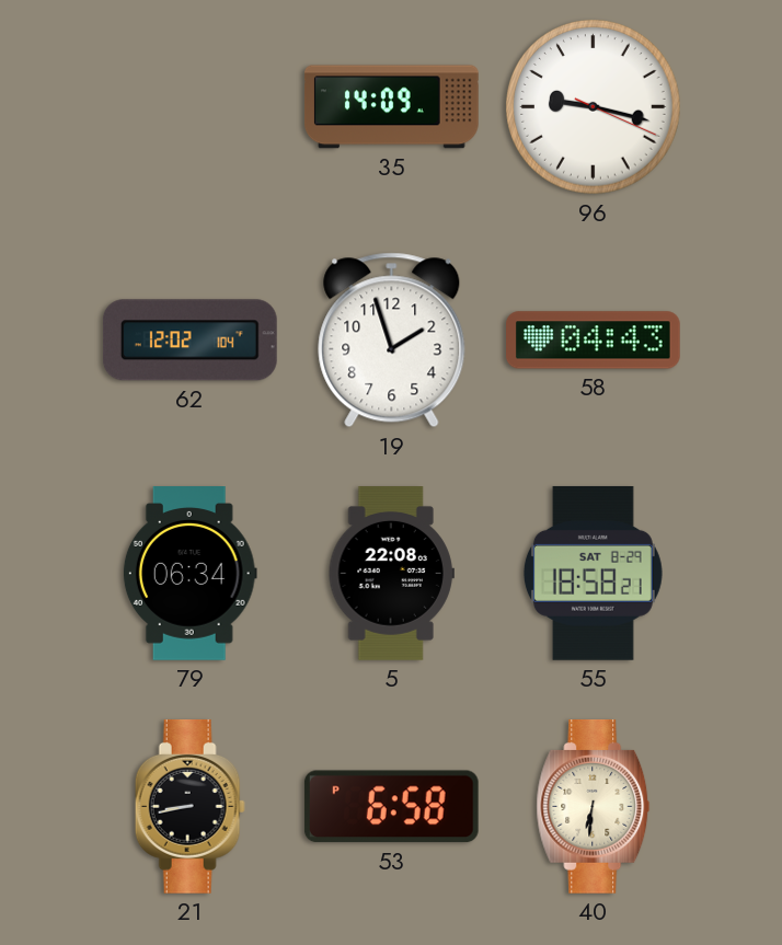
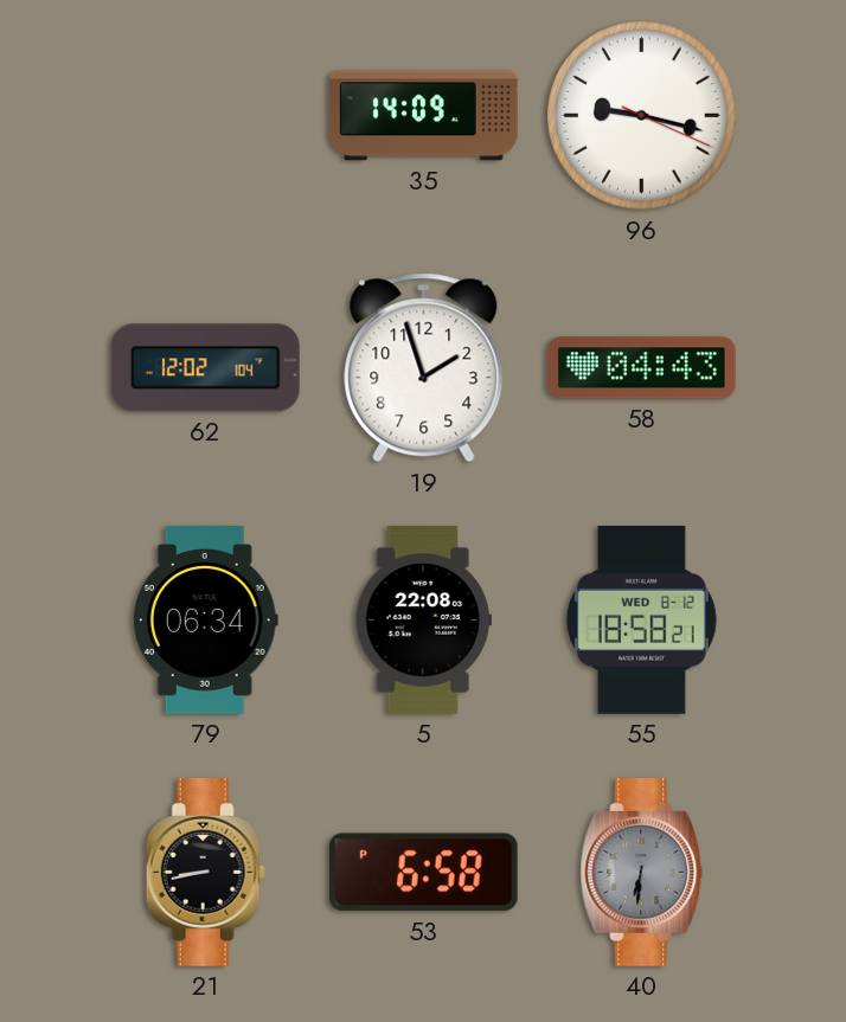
55 date: SAT 8-29 -> WED 8-12 (641, 619)
40 dial: cream -> grey (642, 872)
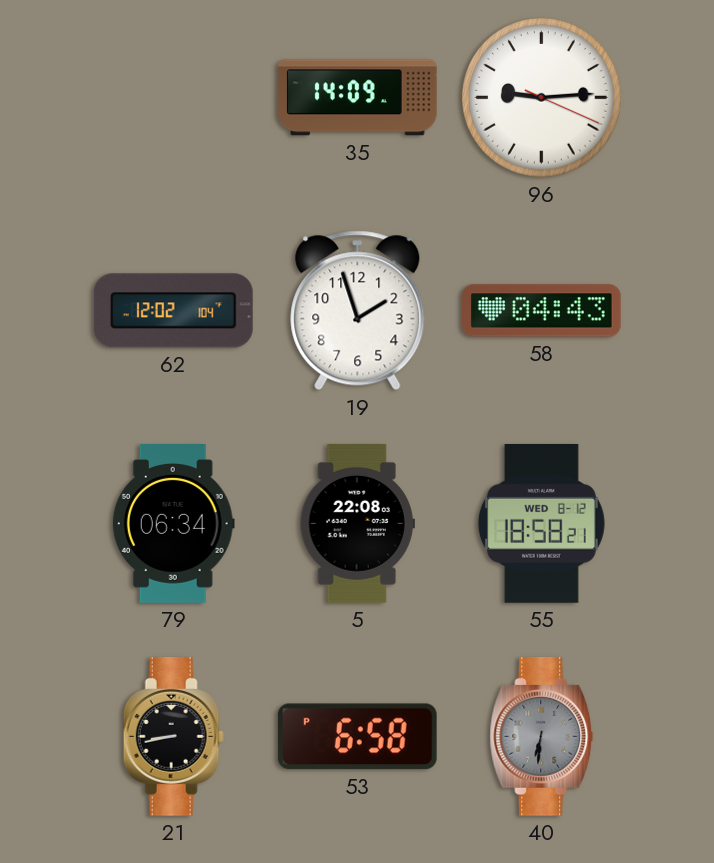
96: 9:17 -> 9:14 (542, 98)
